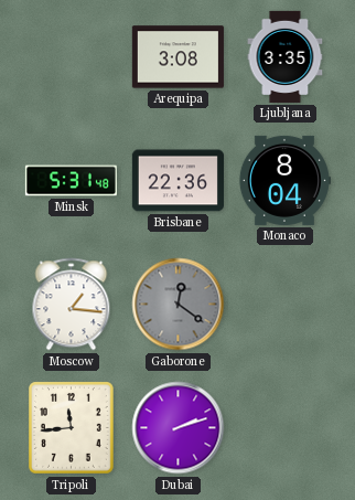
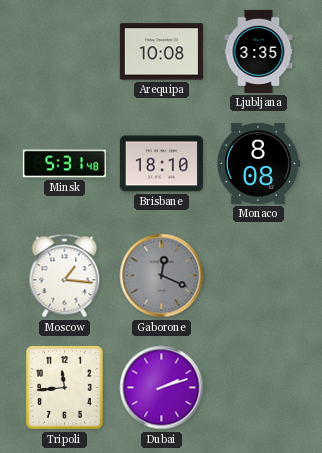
Arequipa: 3:08 -> 10:08 (161, 52)
Brisbane: 22:36 -> 18:10 (161, 164)
Monaco: 8:04 -> 8:08 (258, 163)
Gaborone: 12:21 -> 12:19 (162, 276)
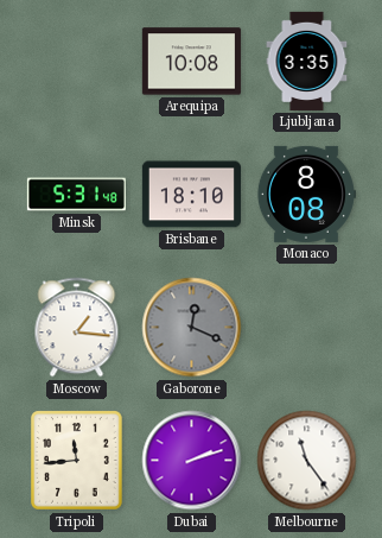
Melbourne: none -> 11:24 (307, 461)
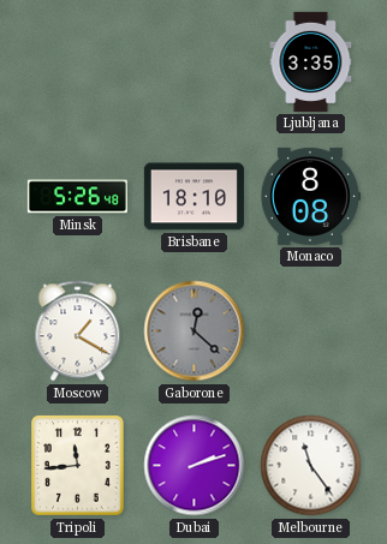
Arequipa: 10:08 -> none (191, 62)
Minsk: 5:31 -> 5:26 (77, 197)
Moscow: 1:16 -> 1:20 (78, 331)
Gaborone: 12:19 -> 12:22 (195, 331)
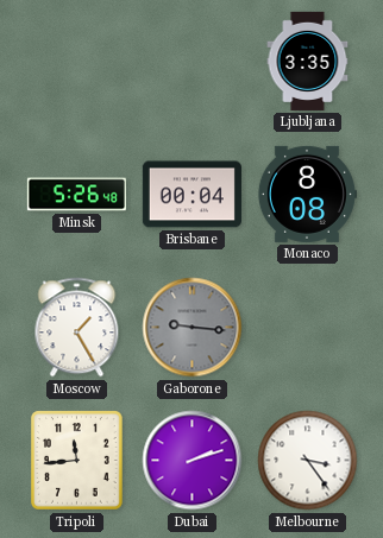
Brisbane: 18:10 -> 00:04 (191, 195)
Moscow: 1:20 -> 1:25 (77, 328)
Gaborone: 12:22 -> 9:16 (193, 328)
Melbourne: 11:24 -> 3:24 (308, 461)
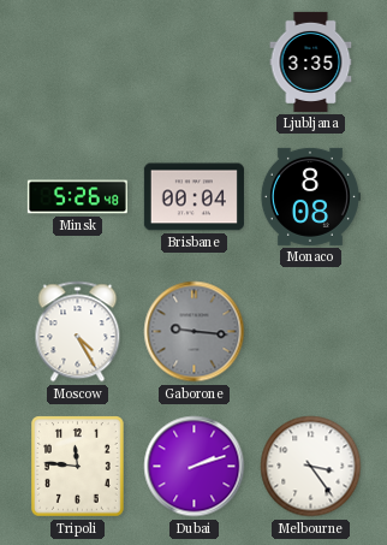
Moscow: 1:25 -> 4:25 (78, 332)
Tripoli: 11:44 -> 11:46 (78, 467)
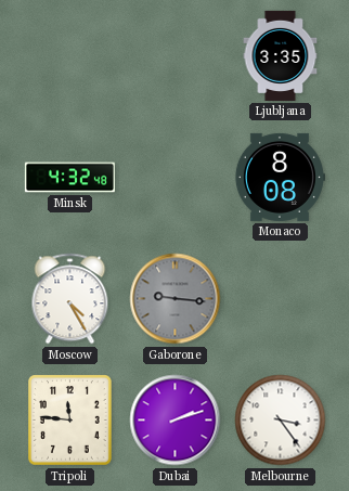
Minsk: 5:26 -> 4:32 (69, 178)
Brisbane: 00:04 -> none (194, 197)
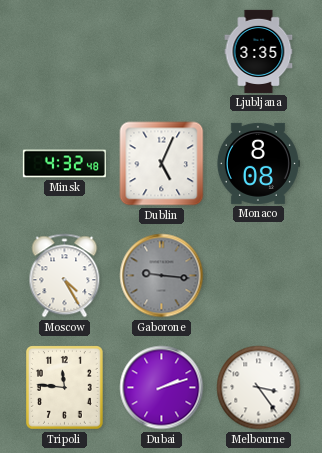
Dublin: none -> 5:04 (162, 164)
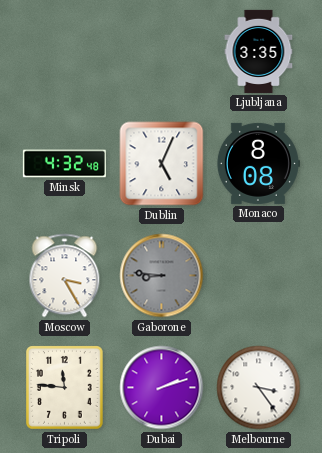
Moscow: 4:25 -> 3:25 (65, 276)
Gaborone: 9:16 -> 8:46 (162, 276)
